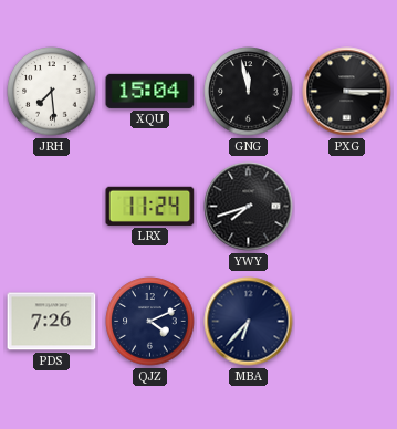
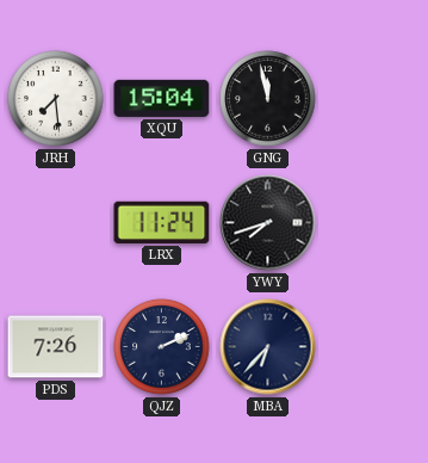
PXG: 3:15 -> none (347, 92)
QJZ: 4:11 -> 2:11 (162, 347)
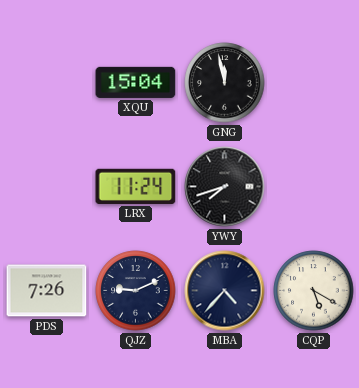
JRH: 7:29 -> none (56, 99)
QJZ: 2:11 -> 9:11 (136, 291)
MBA: 6:37 -> 4:37 (225, 291)
CQP: none -> 5:20 (314, 291)
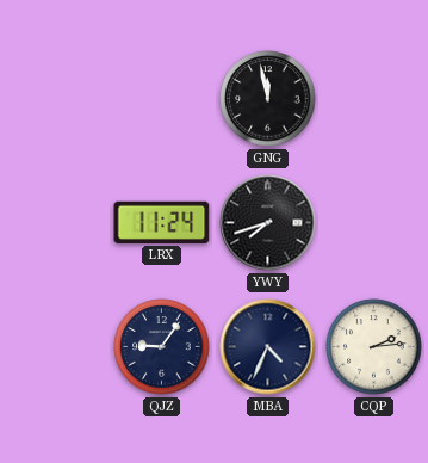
XQU: 15:04 -> none (136, 82)
PDS: 7:26 -> none (47, 291)
QJZ: 9:11 -> 9:06 (162, 347)
MBA: 4:37 -> 4:34 (268, 347)
CQP: 5:20 -> 2:14 (374, 347)
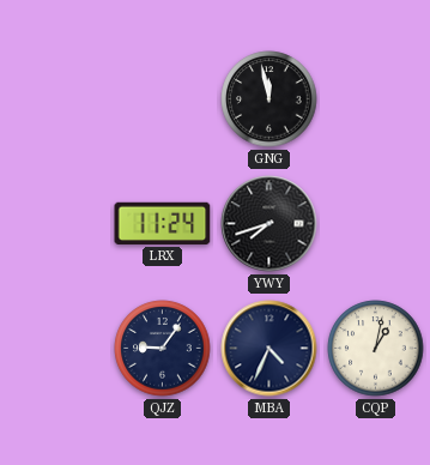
CQP: 2:14 -> 1:02 (376, 349)
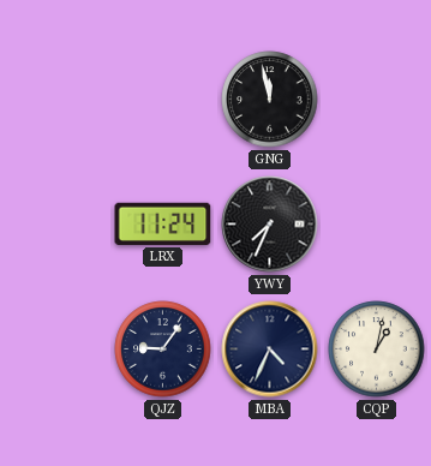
YWY: 7:42 -> 7:34 (270, 225)
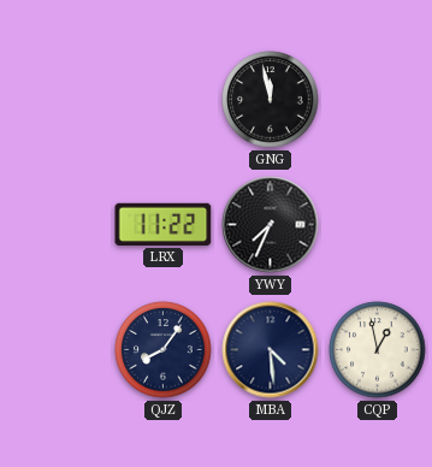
LRX: 11:24 -> 11:22 (164, 224)
QJZ: 9:06 -> 8:06 (164, 350)
MBA: 4:34 -> 4:29 (271, 350)
CQP: 1:02 -> 12:58 (378, 350)
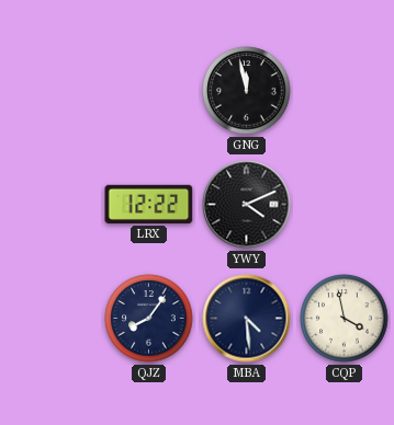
LRX: 11:22 -> 12:22 (149, 204)
YWY: 7:34 -> 4:11 (247, 205)
CQP: 12:58 -> 3:58 (345, 319)
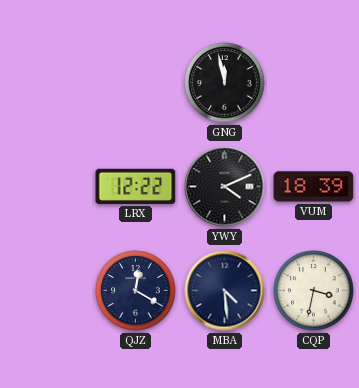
VUM: none -> 18:39 (314, 187)
QJZ: 8:06 -> 12:20 (136, 291)
CQP: 3:58 -> 3:32 (314, 291)
